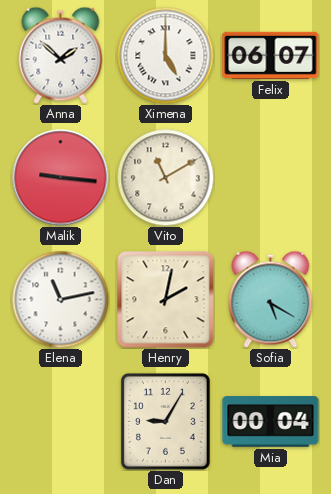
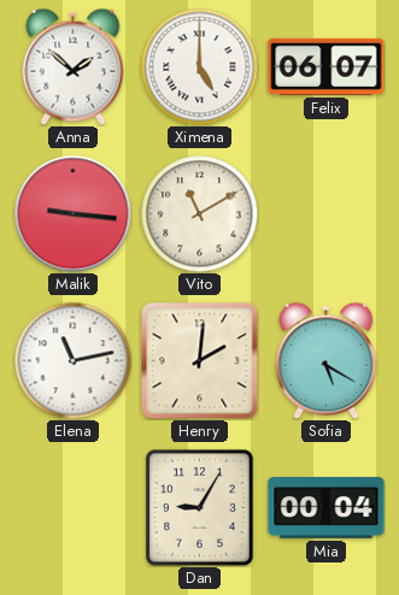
Henry: 2:02 -> 2:01 (200, 361)
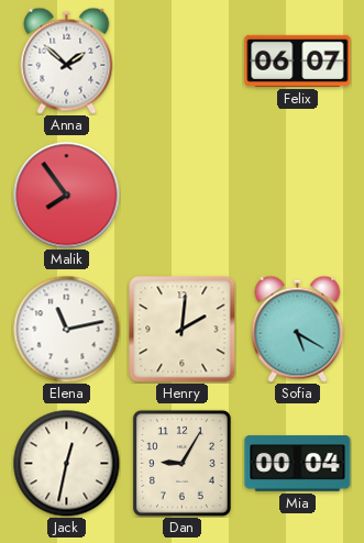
Ximena: 5:00 -> none (199, 66)
Malik: 9:16 -> 7:54 (67, 196)
Vito: 11:10 -> none (199, 213)
Jack: none -> 12:32 (66, 463)
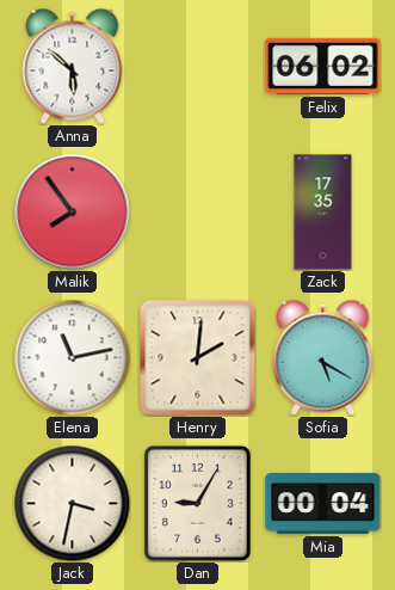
Anna: 1:52 -> 5:52 (73, 66)
Felix: 06:07 -> 06:02 (323, 66)
Zack: none -> 17:35 (323, 213)
Jack: 12:32 -> 3:32 (72, 503)
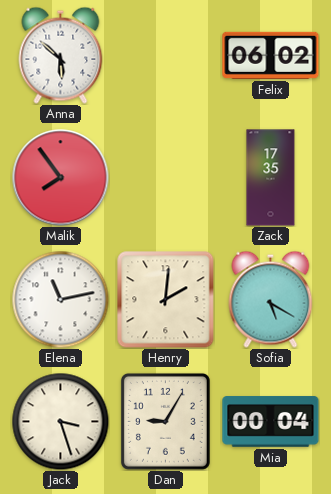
Jack: 3:32 -> 3:27 (60, 421)
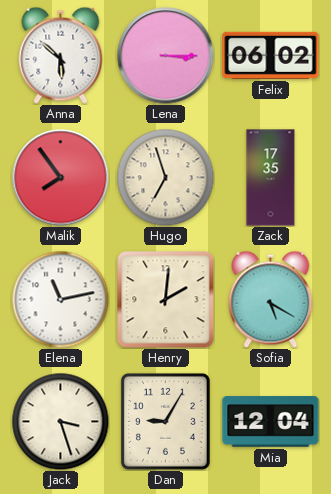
Lena: none -> 3:15 (166, 56)
Hugo: none -> 6:57 (165, 177)
Mia: 00:04 -> 12:04 (271, 422)
